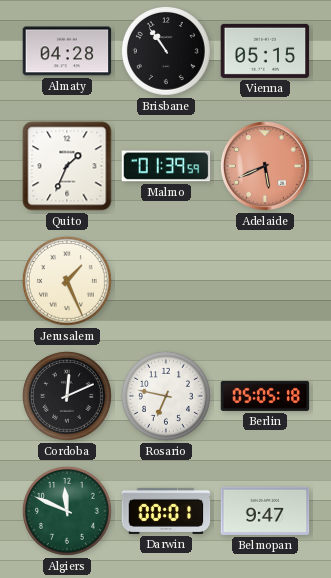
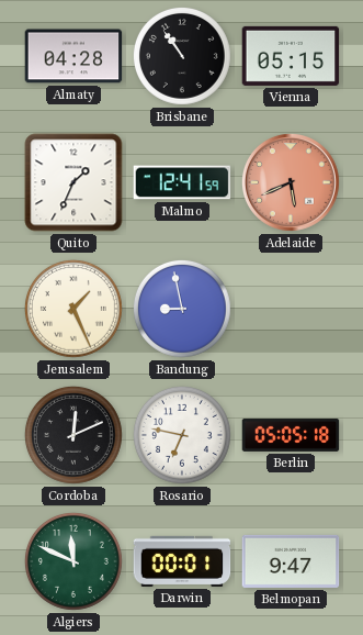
Malmo: 01:39 -> 12:41 (182, 182)
Bandung: none -> 8:58 (182, 309)
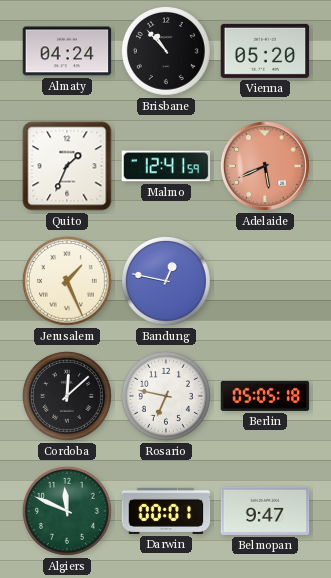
Almaty: 04:28 -> 04:24 (67, 51)
Brisbane: 10:54 -> 10:53 (166, 51)
Vienna: 05:15 -> 05:20 (265, 51)
Bandung: 8:58 -> 12:47 (166, 281)
Cordoba: 12:11 -> 12:08 (67, 396)
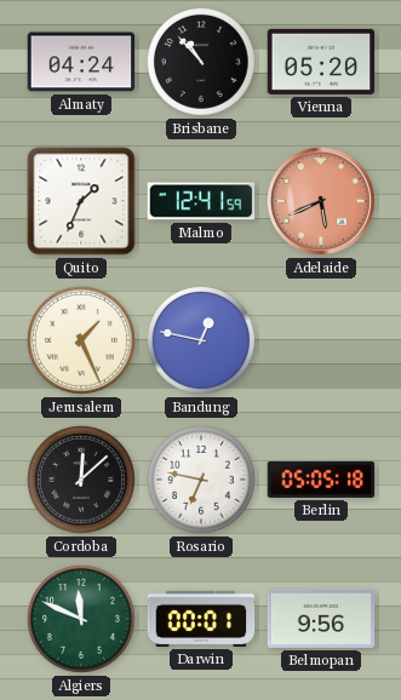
Belmopan: 9:47 -> 9:56 (321, 619)
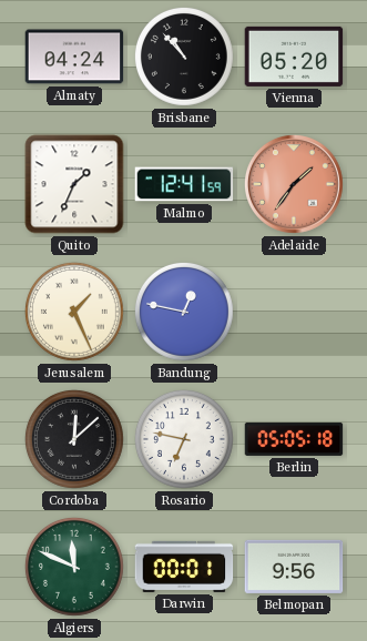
Adelaide: 5:41 -> 1:36 (294, 184)
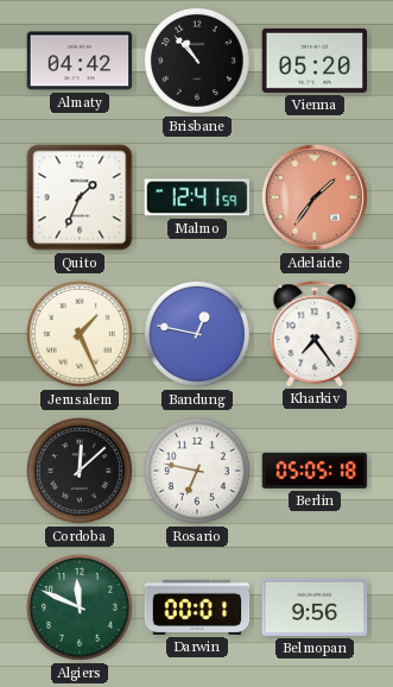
Almaty: 04:24 -> 04:42 (80, 61)
Kharkiv: none -> 7:24 (315, 334)
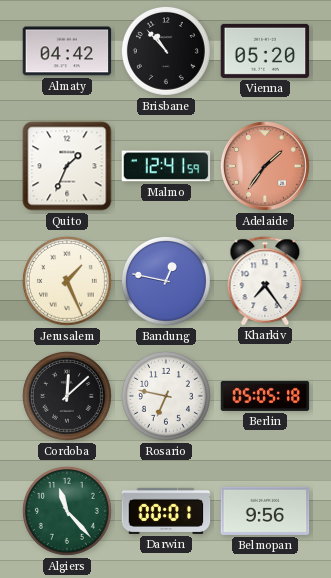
Algiers: 11:49 -> 11:23 (67, 511)
